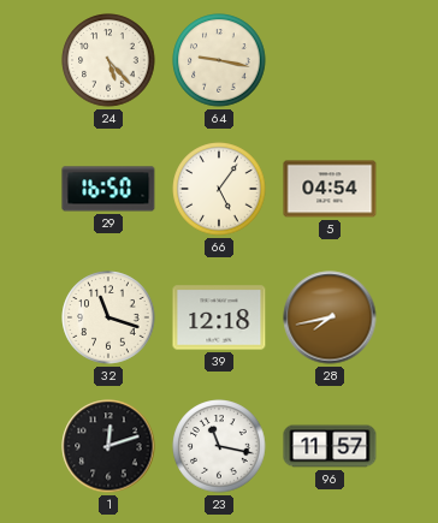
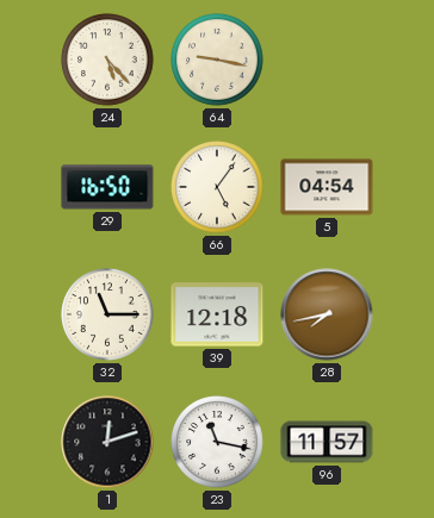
32: 11:18 -> 11:15 (107, 314)
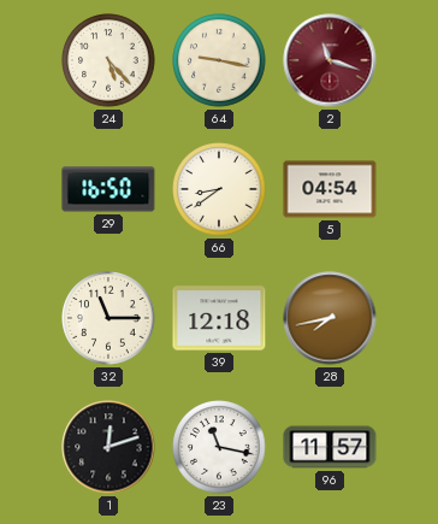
2: none -> 11:18 (330, 60)
66: 5:06 -> 8:39 (219, 189)
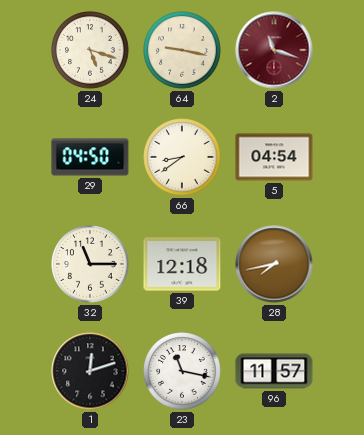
24: 5:23 -> 5:18 (90, 50)
29: 16:50 -> 04:50 (90, 157)
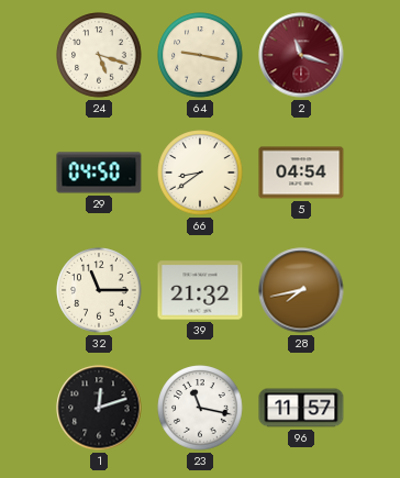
39: 12:18 -> 21:32 (200, 290)
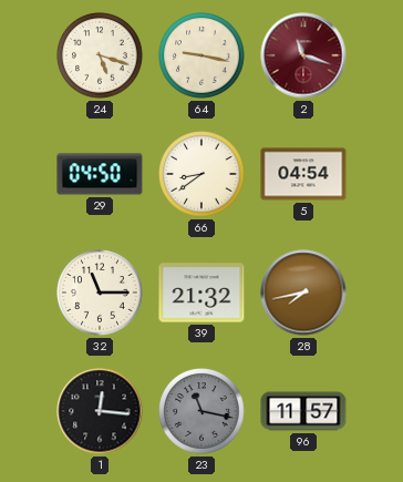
1: 12:12 -> 12:16 (100, 411)
23 dial: white -> grey (201, 411)
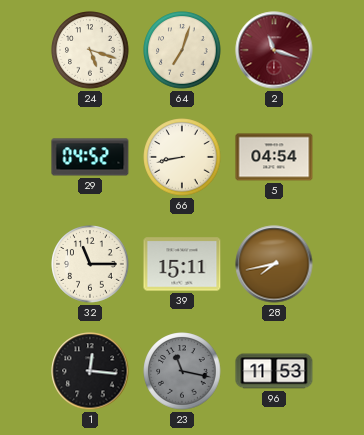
64: 9:17 -> 7:03 (182, 50)
29: 04:50 -> 04:52 (90, 157)
66: 8:39 -> 8:43 (182, 157)
39: 21:32 -> 15:11 (182, 264)
96: 11:57 -> 11:53 (274, 371)
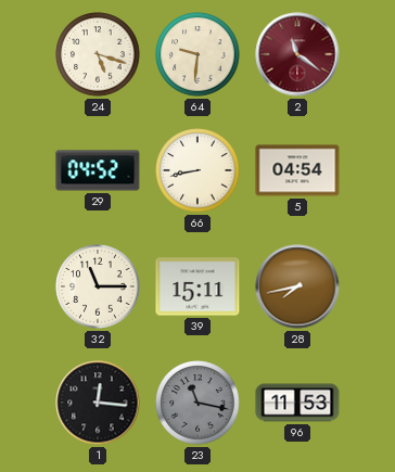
64: 7:03 -> 9:31 (197, 54)
2: 11:18 -> 11:21 (297, 54)
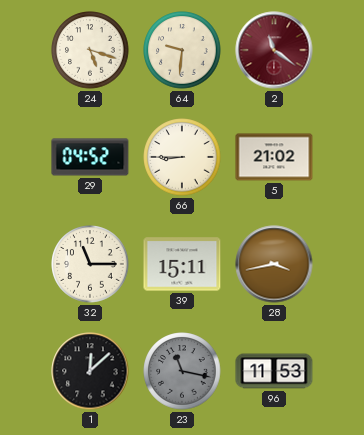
66: 8:43 -> 8:45 (182, 157)
5: 04:54 -> 21:02 (274, 157)
28: 7:43 -> 3:43 (274, 264)
1: 12:16 -> 12:08 (90, 371)
